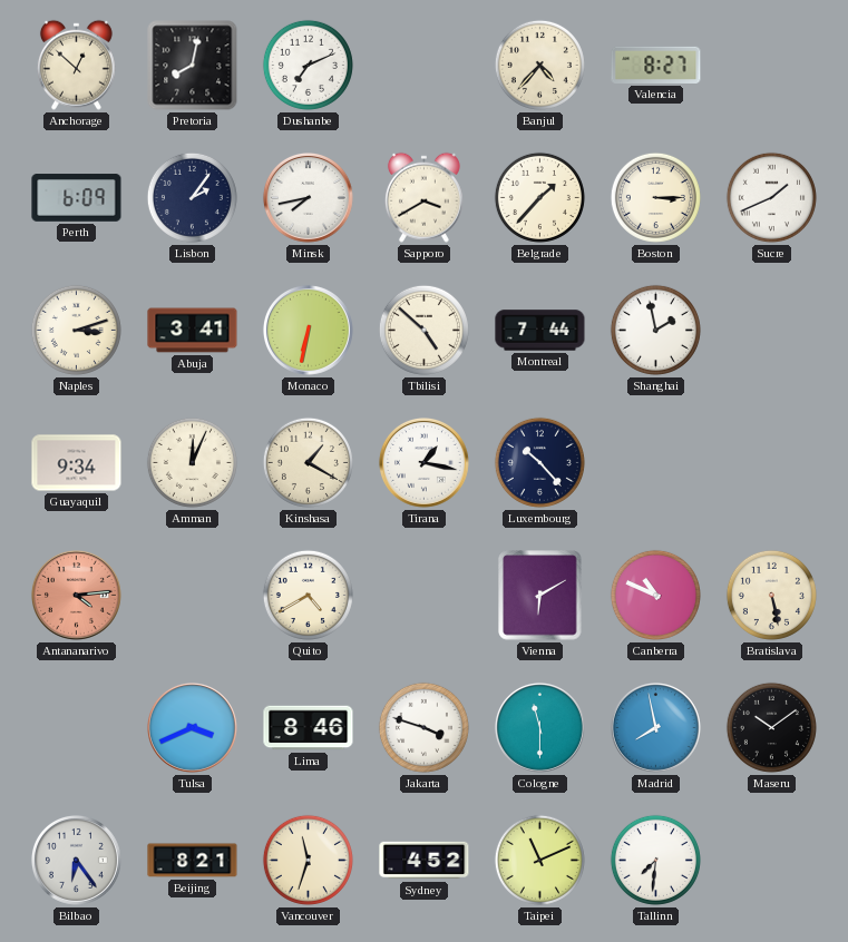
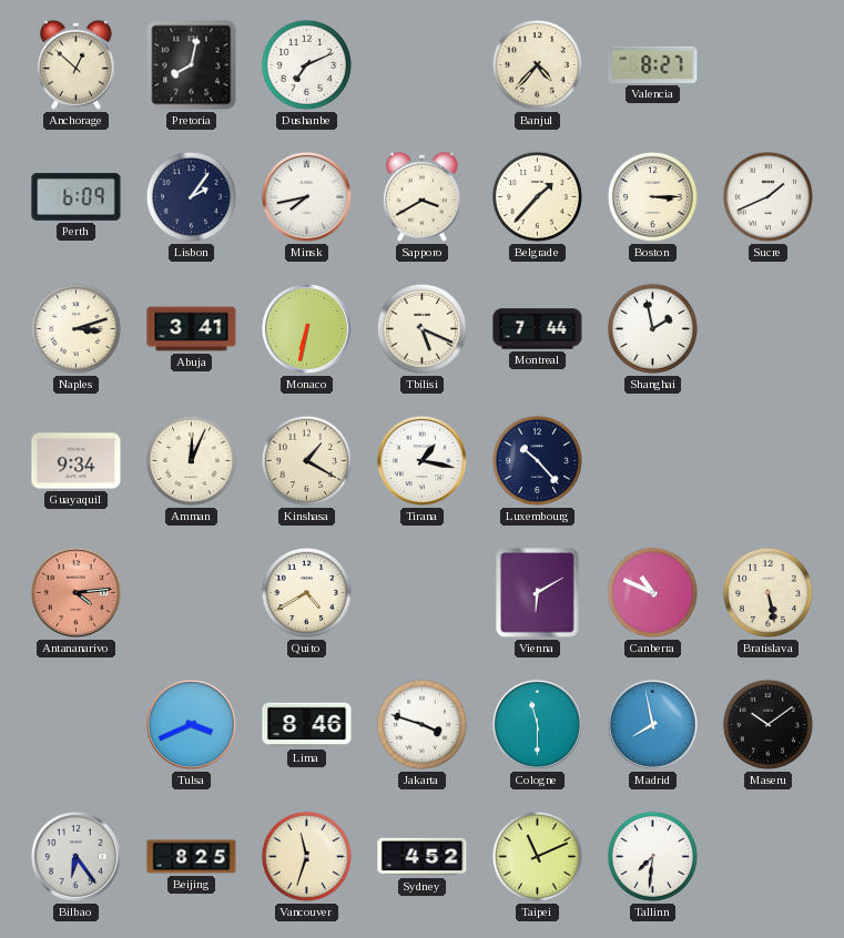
Tbilisi: 4:52 -> 5:19 (421, 328)
Beijing: 8:21 -> 8:25 (192, 857)
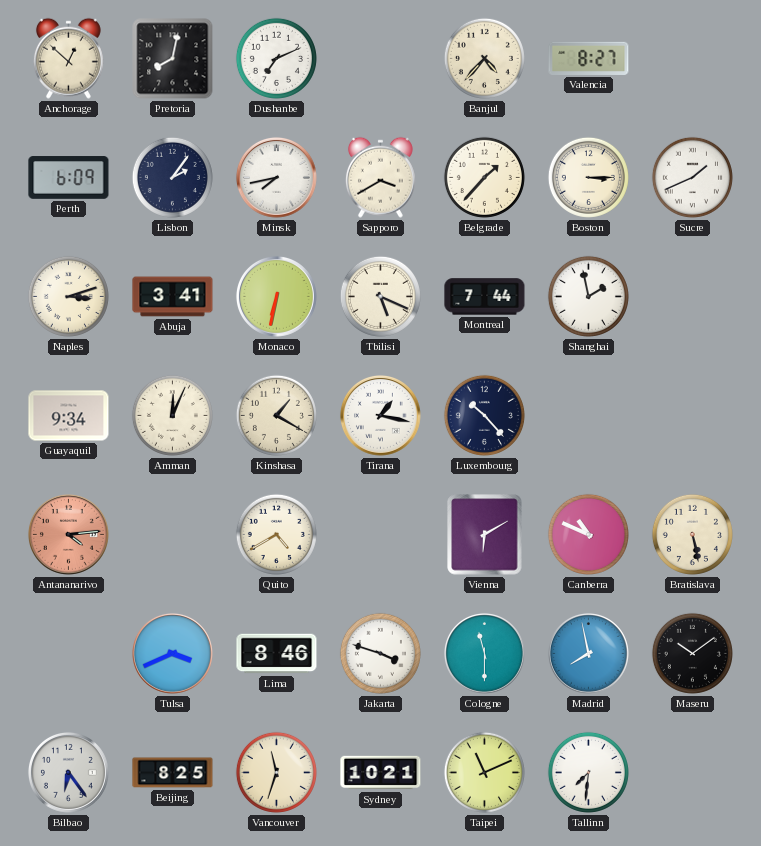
Sydney: 4:52 -> 10:21 (381, 773)
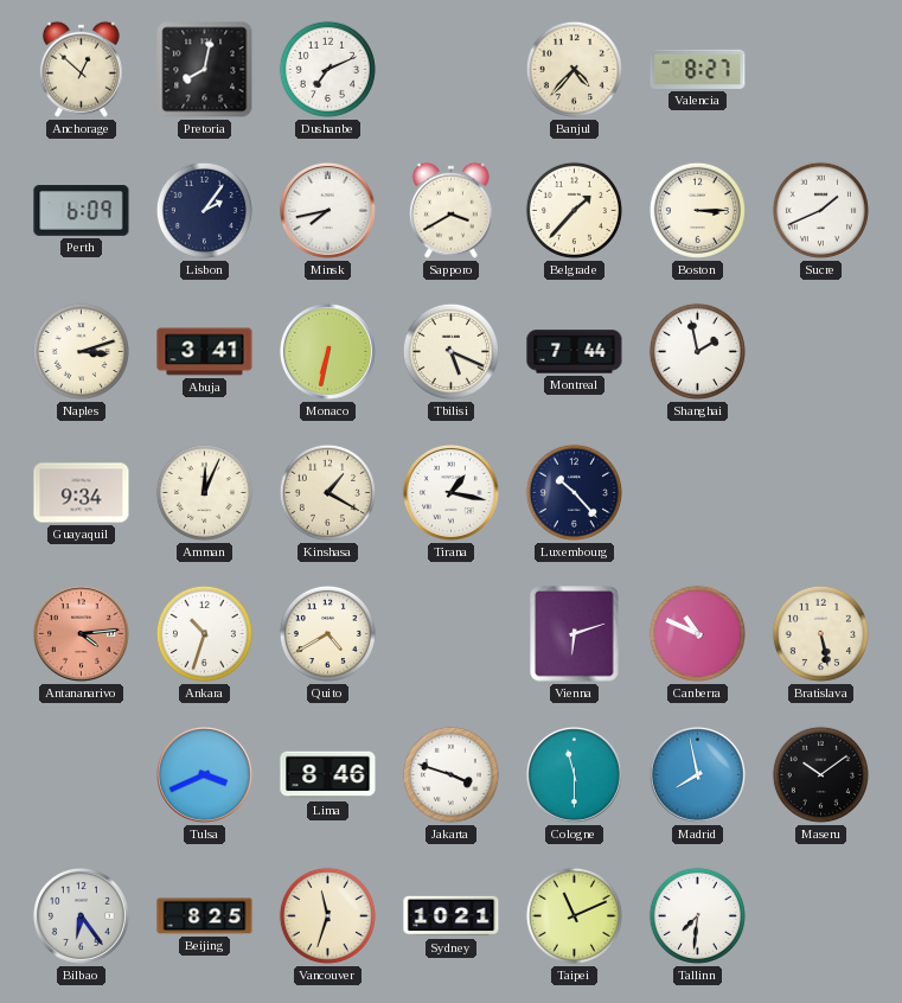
Ankara: none -> 10:33 (204, 633)
Vienna: 6:10 -> 6:12 (575, 634)
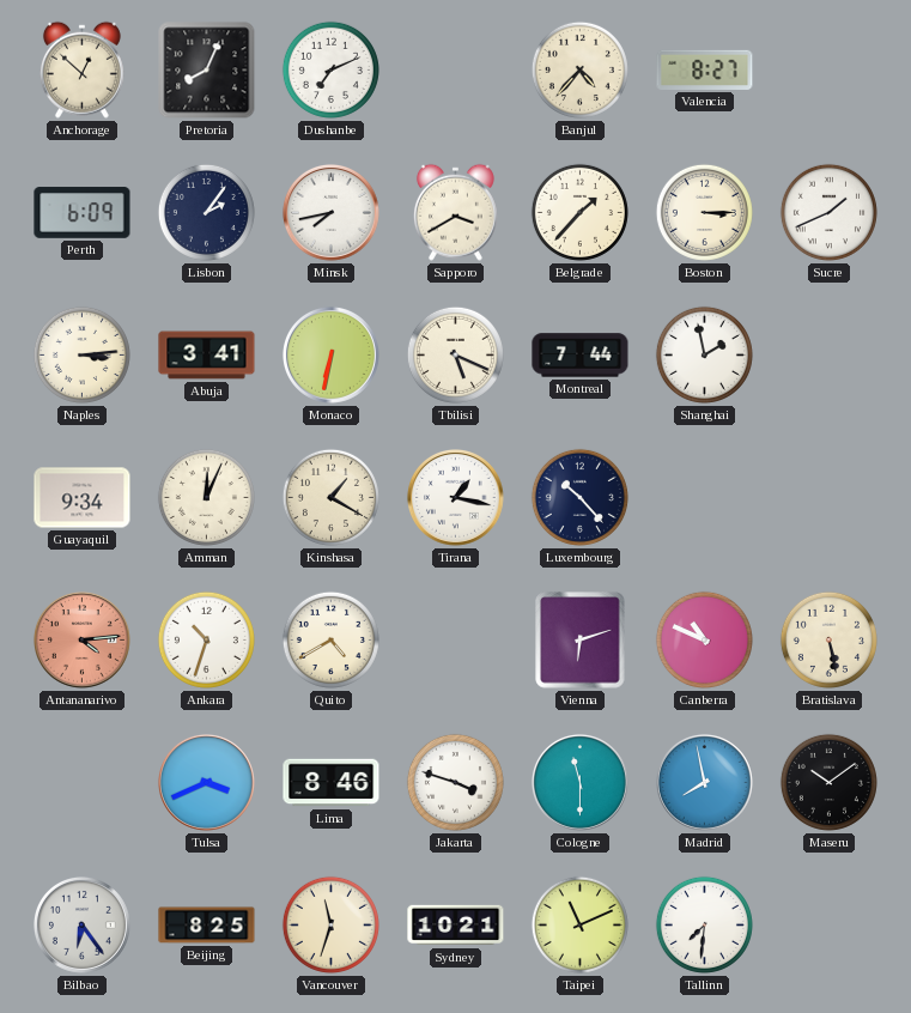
Pretoria: 8:02 -> 8:04 (207, 71)
Naples: 3:12 -> 3:14 (81, 354)
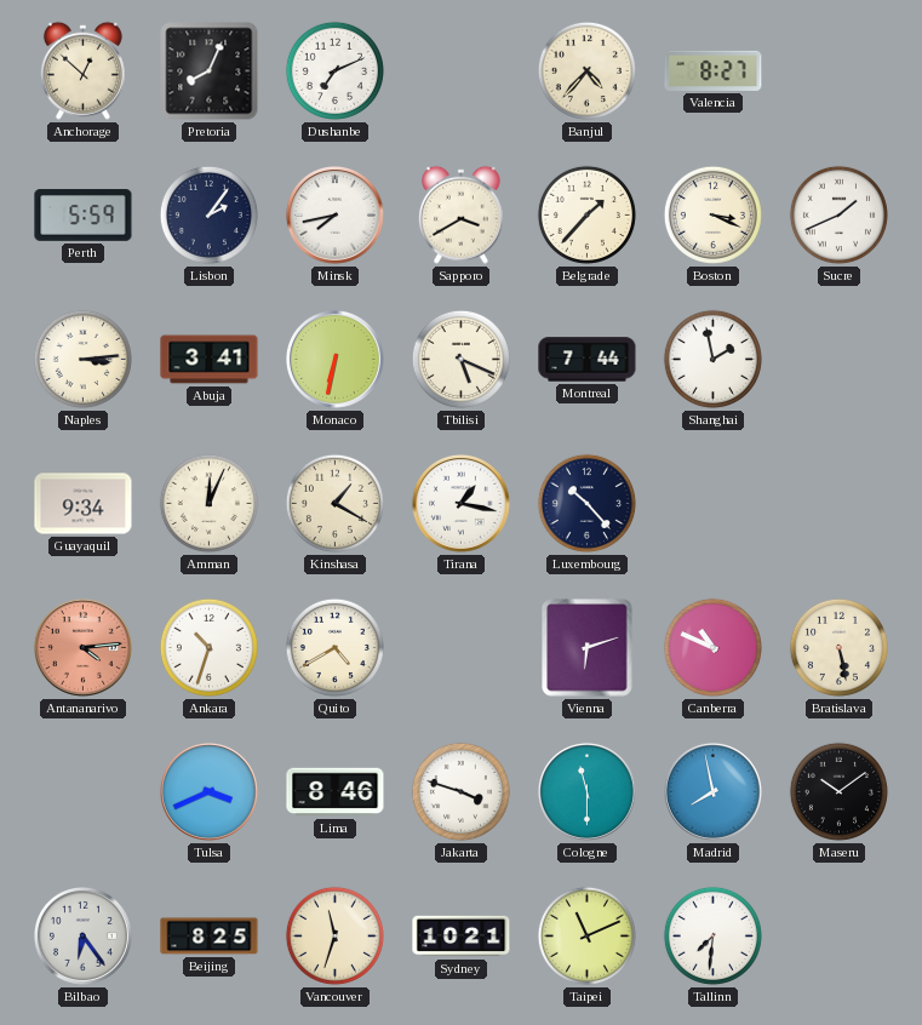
Perth: 6:09 -> 5:59 (84, 216)
Boston: 3:15 -> 3:19 (712, 214)
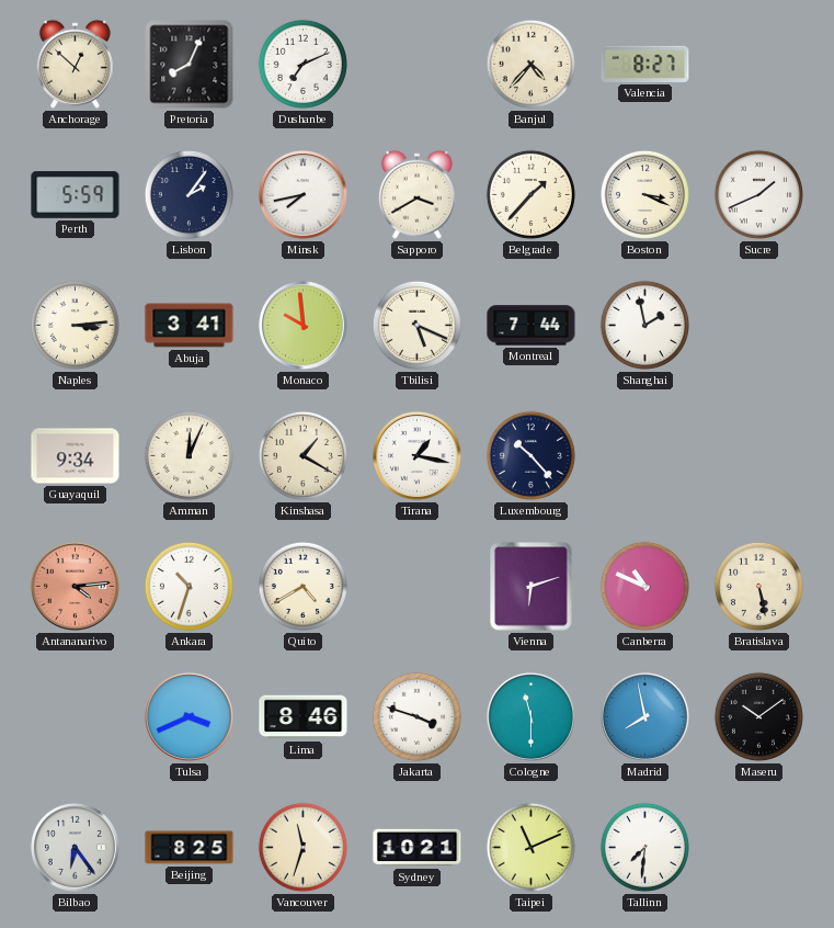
Monaco: 6:32 -> 9:59 (302, 325)
